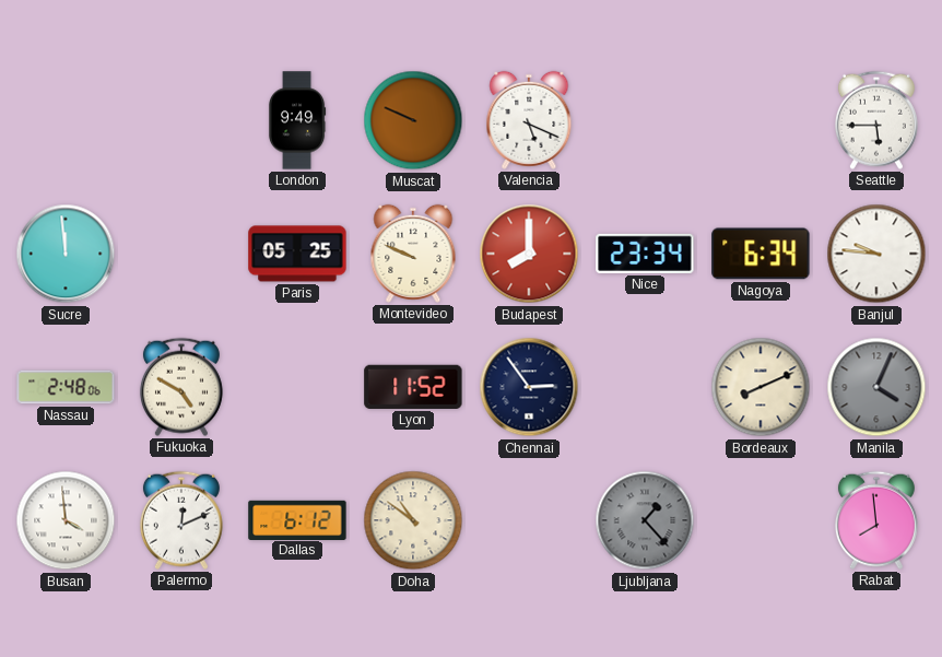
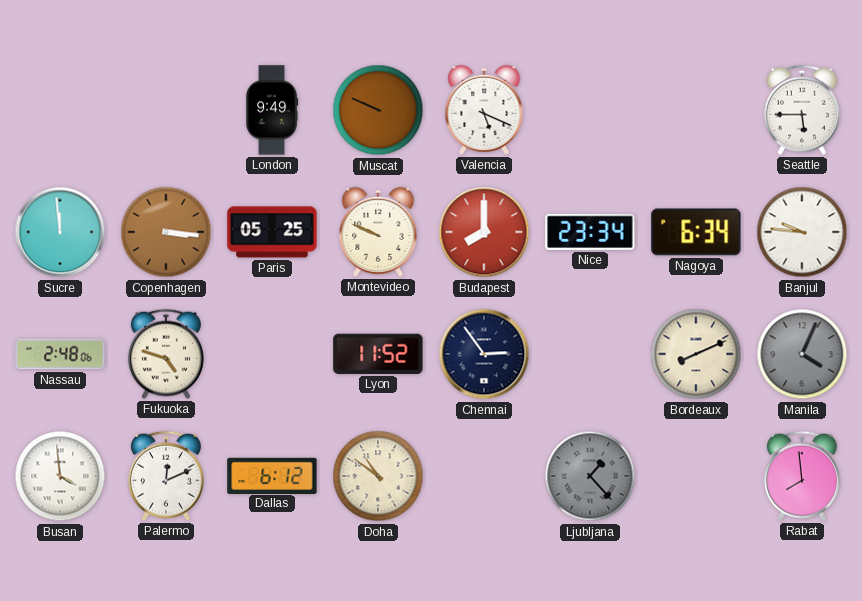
Copenhagen: none -> 3:16 (166, 232)
Fukuoka: 4:50 -> 4:48 (166, 354)
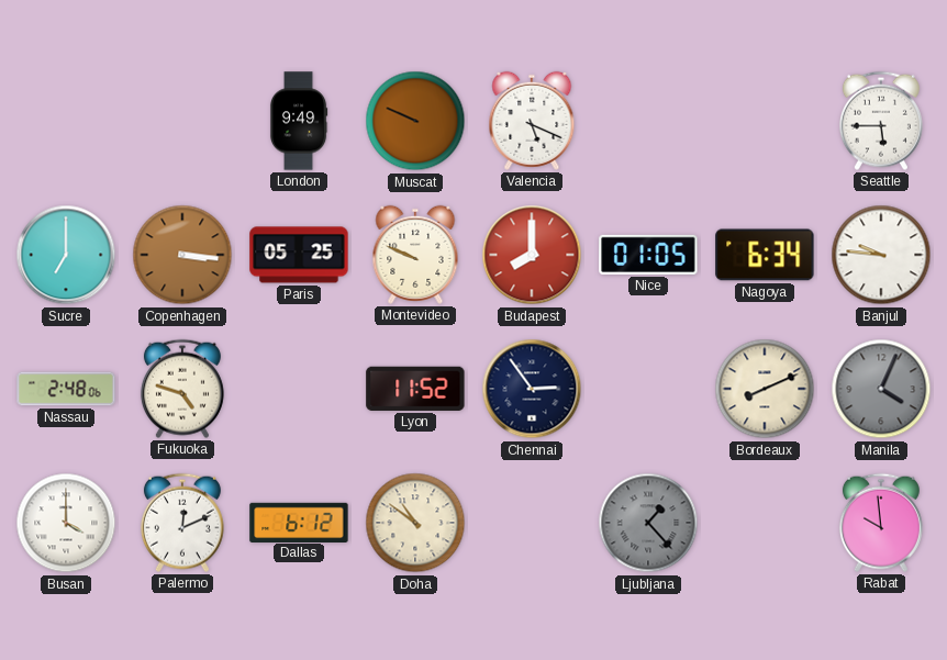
Sucre: 11:59 -> 7:00 (66, 255)
Nice: 23:34 -> 01:05 (648, 255)
Busan: 3:59 -> 4:00 (66, 523)
Rabat: 7:59 -> 9:59 (881, 523)
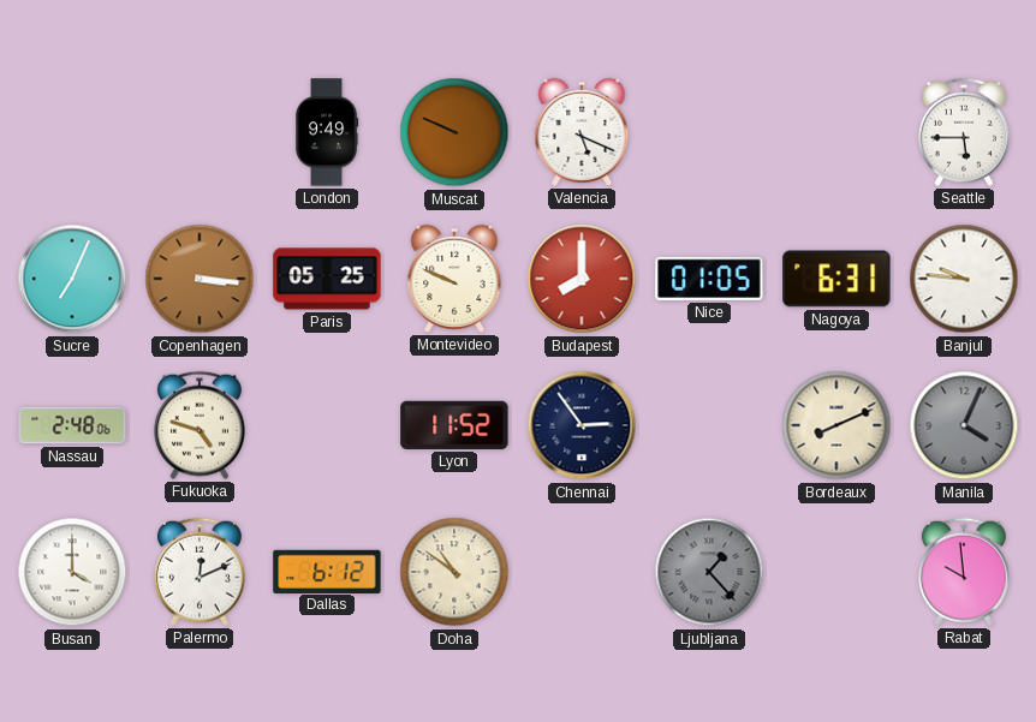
Sucre: 7:00 -> 7:04 (72, 279)
Nagoya: 6:34 -> 6:31 (836, 279)
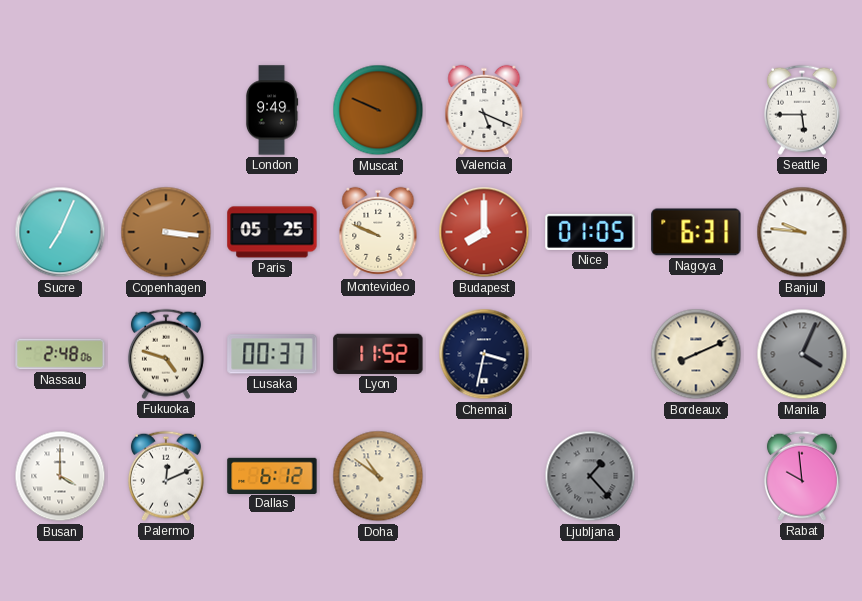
Lusaka: none -> 00:37 (272, 354)
Chennai: 2:54 -> 3:32 (484, 354)
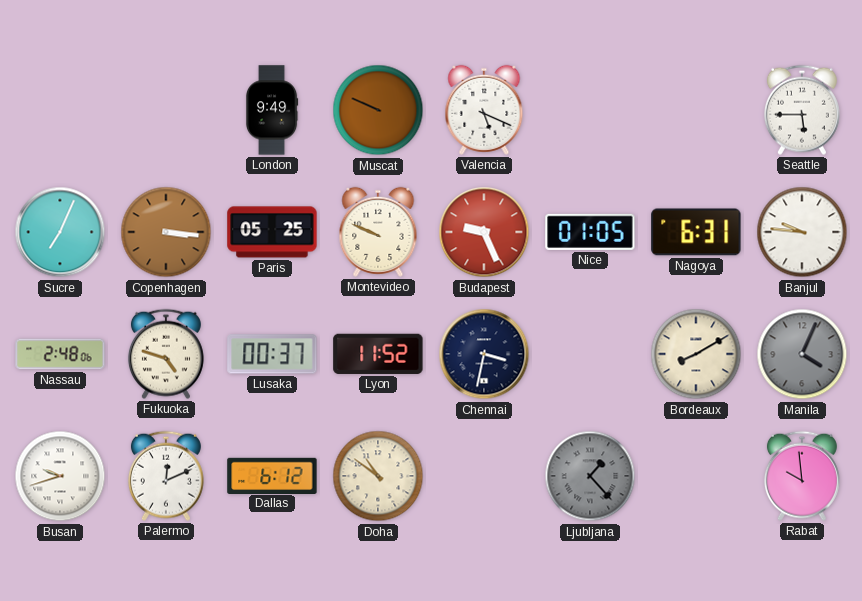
Budapest: 8:00 -> 9:26 (484, 232)
Bordeaux: 8:11 -> 8:10 (696, 354)
Busan: 4:00 -> 9:42 (60, 476)
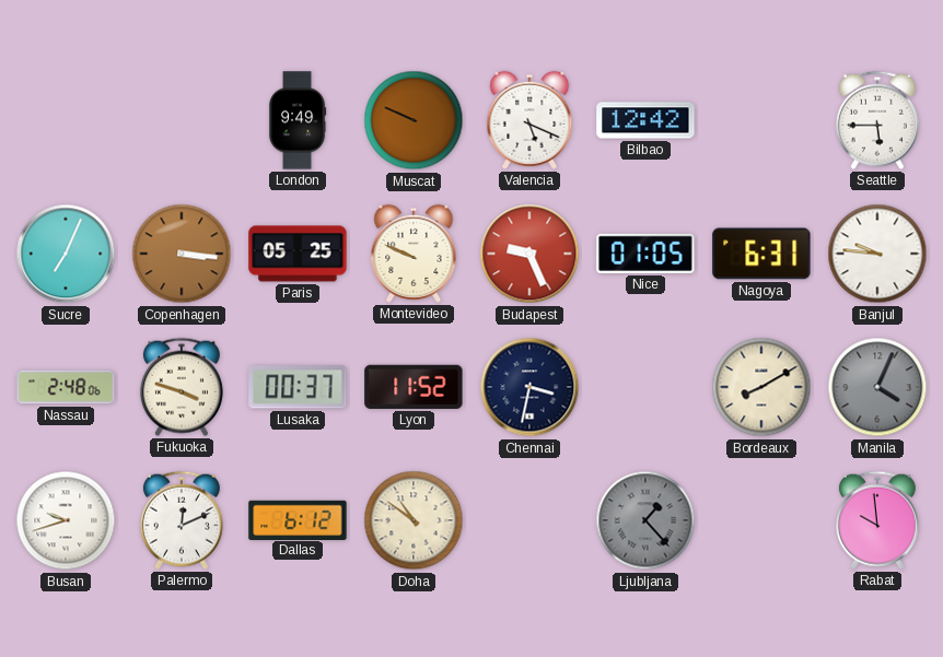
Bilbao: none -> 12:42 (645, 120)
Fukuoka: 4:48 -> 3:48 (182, 387)
